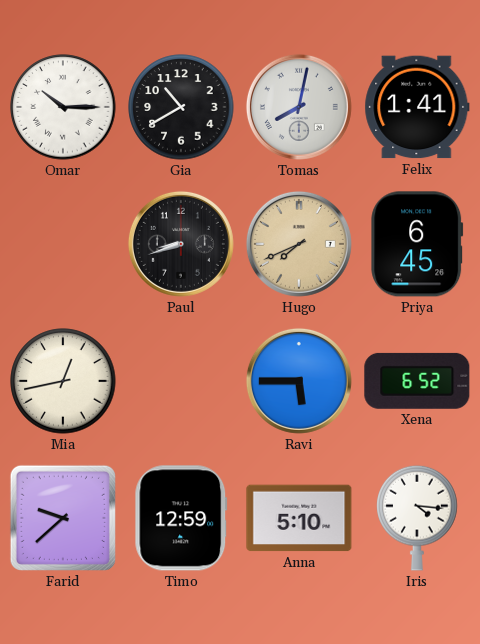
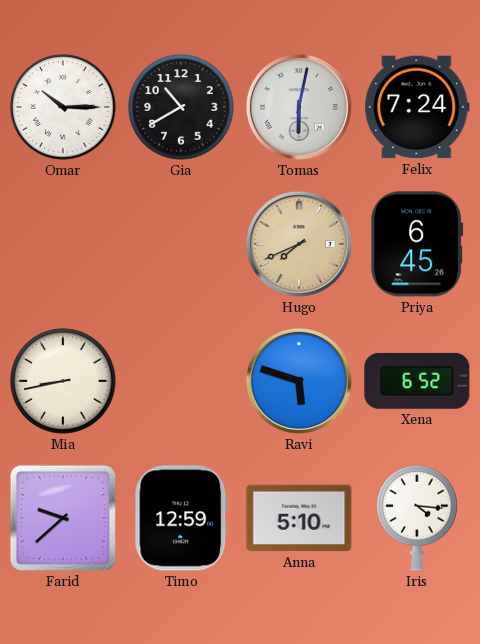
Tomas: 8:02 -> 6:02 (299, 107)
Felix: 1:41 -> 7:24 (417, 107)
Paul: 8:42 -> none (181, 244)
Mia: 12:43 -> 8:43 (63, 381)
Ravi: 5:45 -> 5:48 (299, 381)
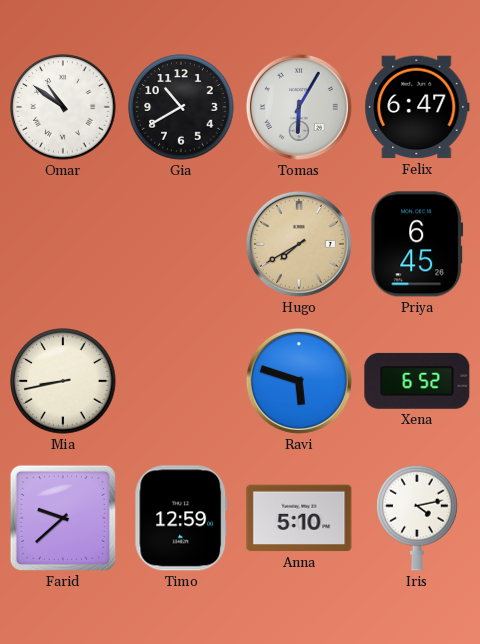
Omar: 10:15 -> 10:51 (63, 107)
Tomas: 6:02 -> 6:05 (299, 107)
Felix: 7:24 -> 6:47 (417, 107)
Hugo: 7:41 -> 7:40 (299, 244)
Iris: 4:16 -> 4:13 (417, 518)
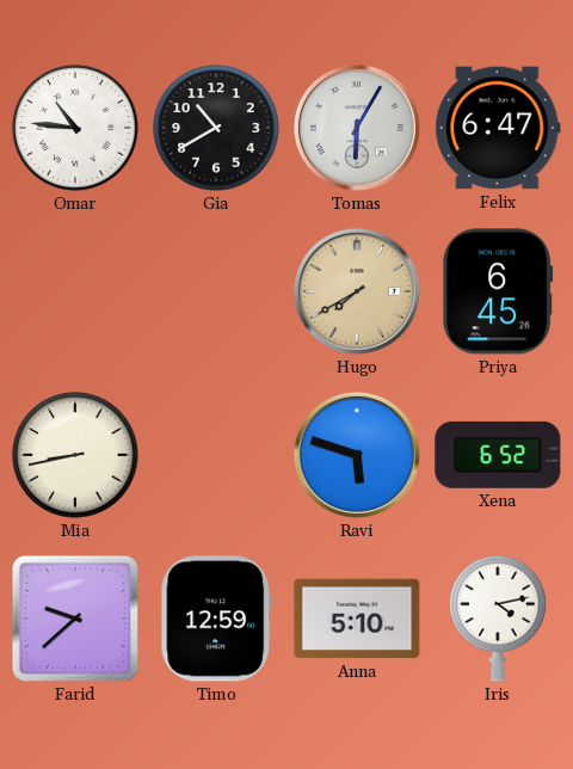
Omar: 10:51 -> 10:46 (75, 128)
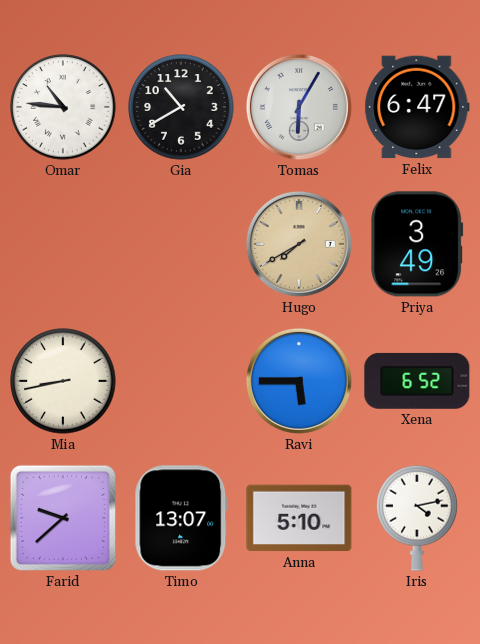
Priya: 6:45 -> 3:49 (417, 244)
Ravi: 5:48 -> 5:45 (299, 381)
Timo: 12:59 -> 13:07 (181, 518)
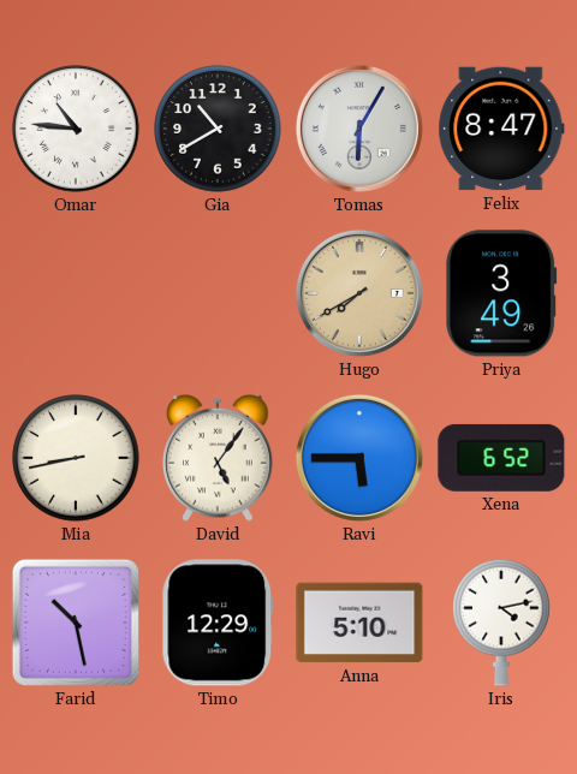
Felix: 6:47 -> 8:47 (501, 129)
David: none -> 5:06 (218, 458)
Farid: 9:38 -> 10:28 (76, 623)
Timo: 13:07 -> 12:29 (218, 623)
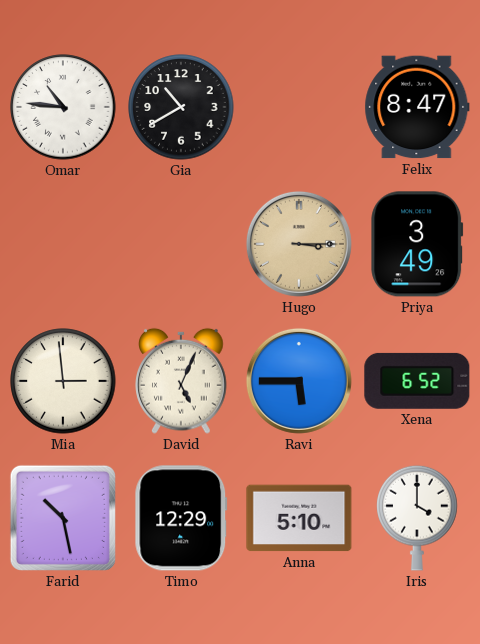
Tomas: 6:05 -> none (359, 129)
Hugo: 7:40 -> 3:15 (299, 244)
Mia: 8:43 -> 2:59 (63, 381)
David: 5:06 -> 5:04 (181, 381)
Iris: 4:13 -> 4:00 (417, 518)
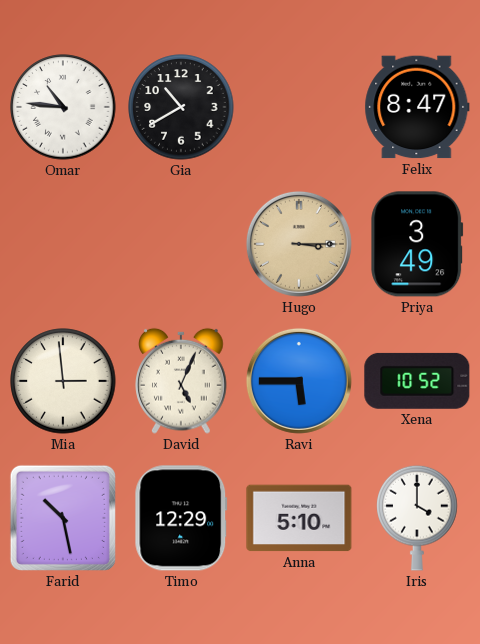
Xena: 6:52 -> 10:52 (417, 381)
